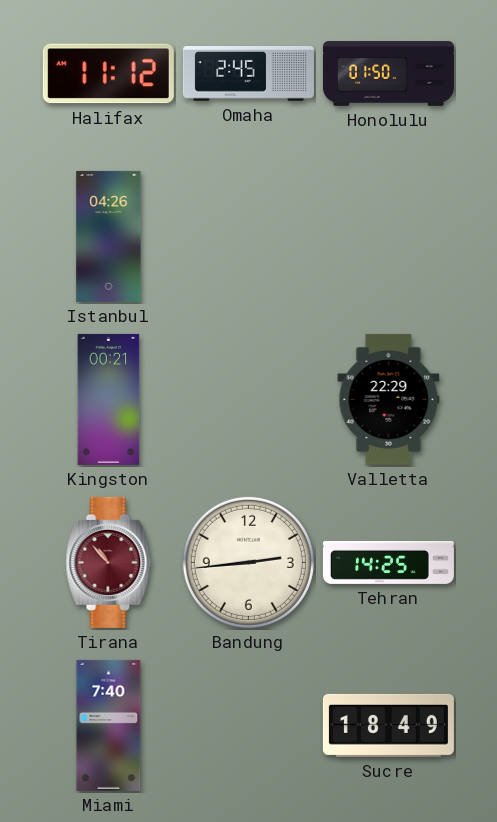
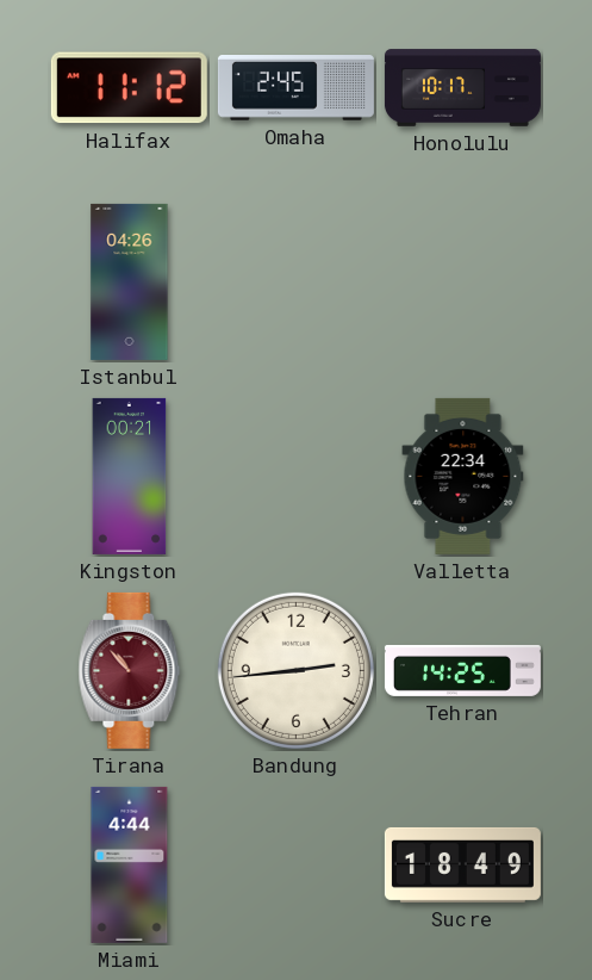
Honolulu: 01:50 -> 10:17 (462, 88)
Valletta: 22:29 -> 22:34 (463, 476)
Miami: 7:40 -> 4:44 (130, 864)
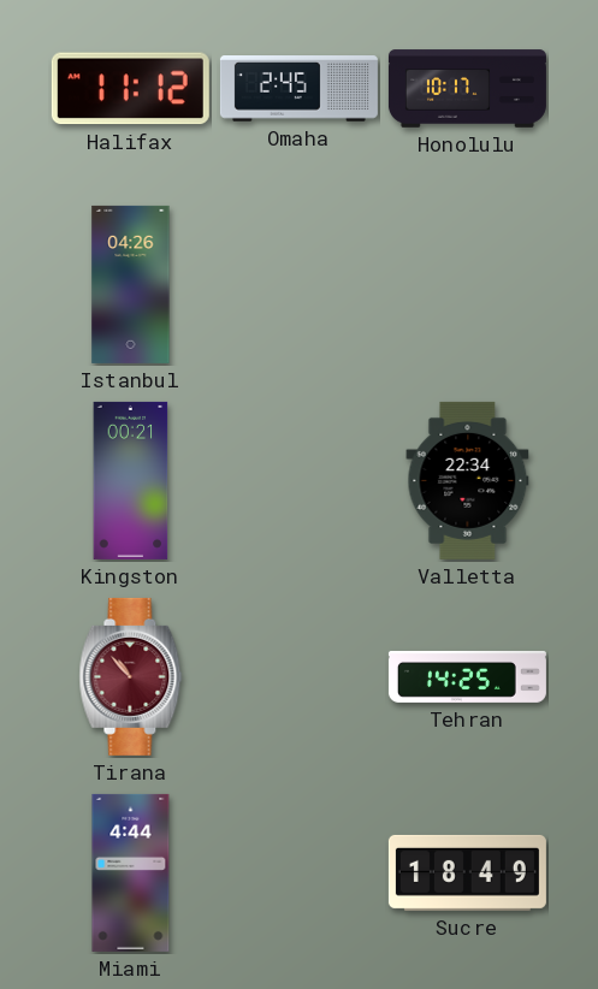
Bandung: 2:44 -> none (295, 670)
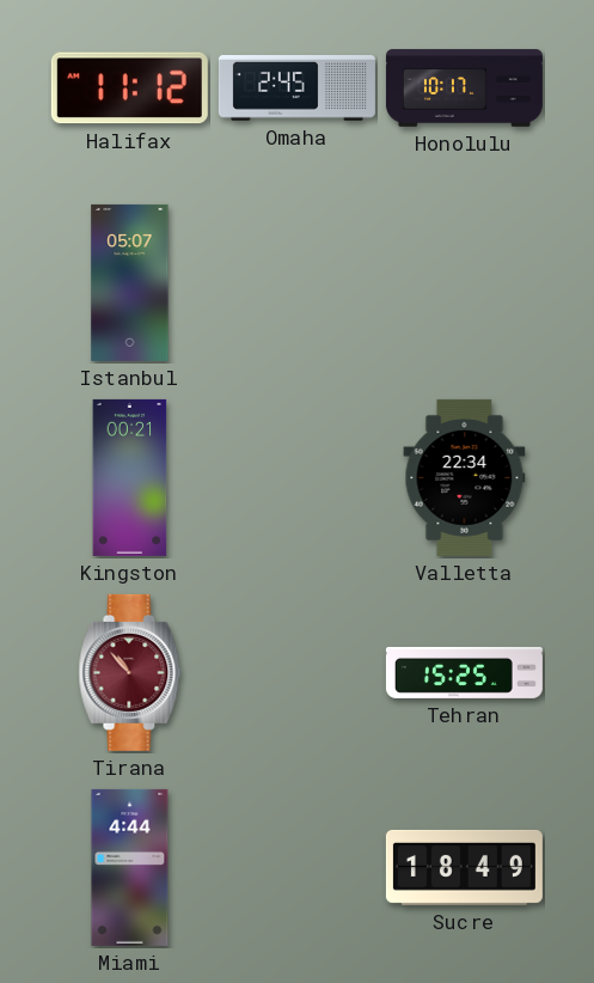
Istanbul: 04:26 -> 05:07 (130, 282)
Tehran: 14:25 -> 15:25 (464, 672)
